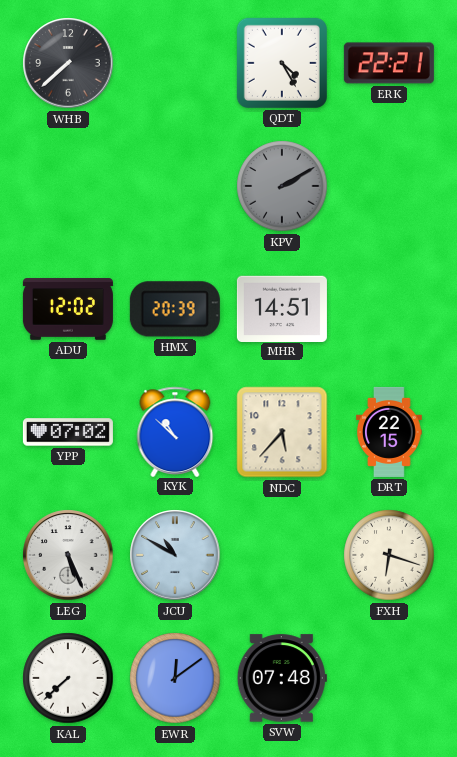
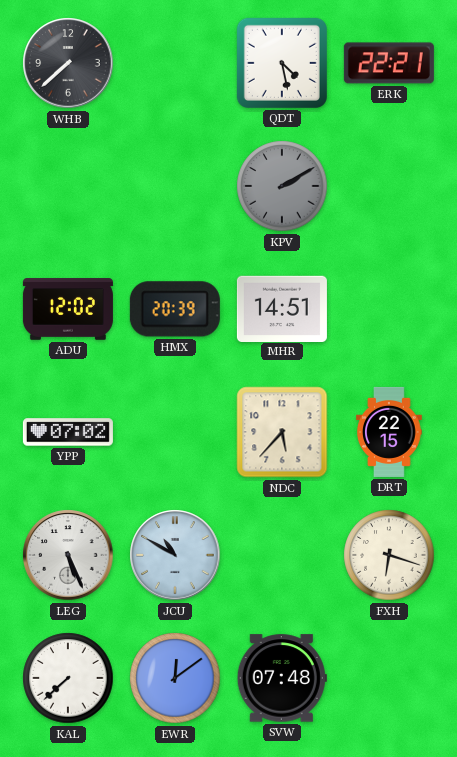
QDT: 4:25 -> 4:28 (282, 63)
KYK: 10:52 -> none (175, 431)
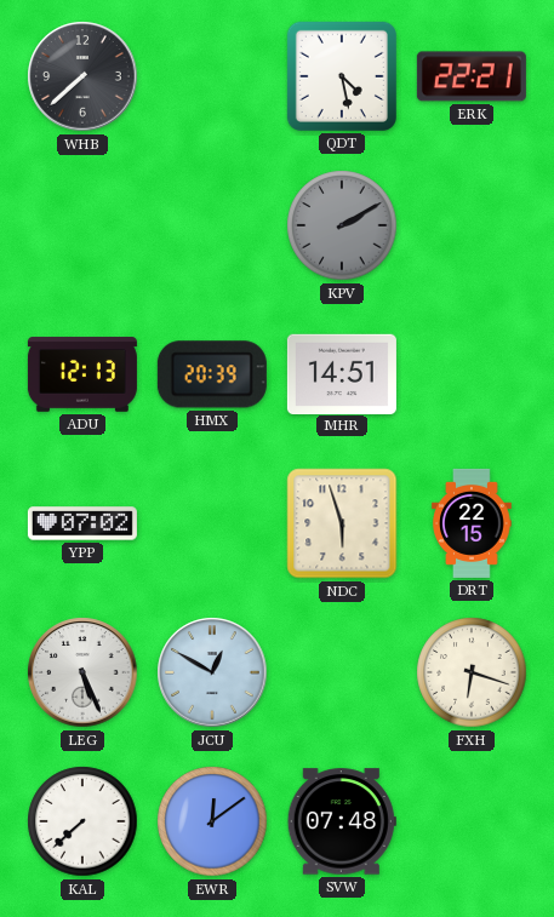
ADU: 12:02 -> 12:13 (82, 374)
NDC: 5:37 -> 5:57 (342, 523)
JCU: 10:50 -> 12:50 (212, 672)
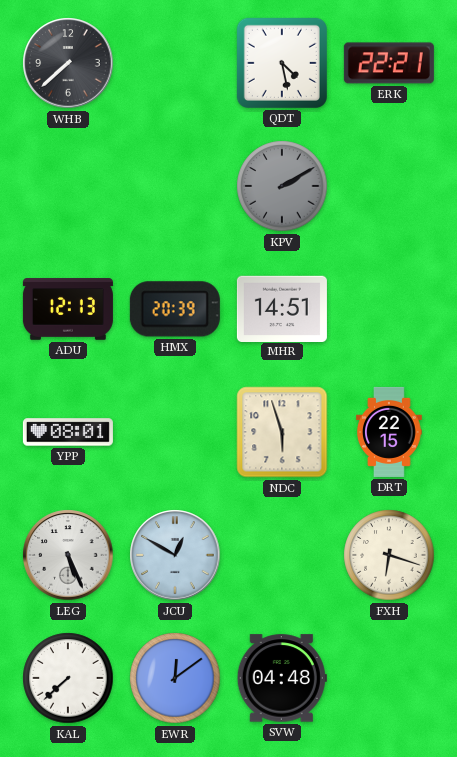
YPP: 07:02 -> 08:01 (68, 432)
SVW: 07:48 -> 04:48 (282, 678)
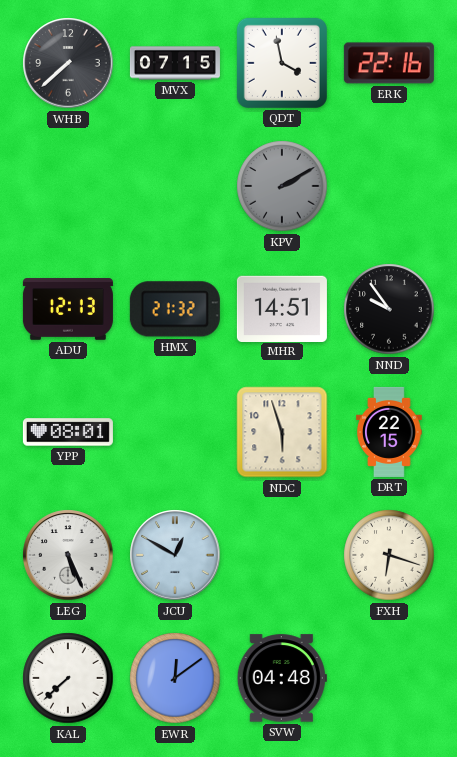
MVX: none -> 07:15 (175, 63)
QDT: 4:28 -> 3:58 (282, 63)
ERK: 22:21 -> 22:16 (389, 63)
HMX: 20:39 -> 21:32 (175, 309)
NND: none -> 9:54 (389, 309)
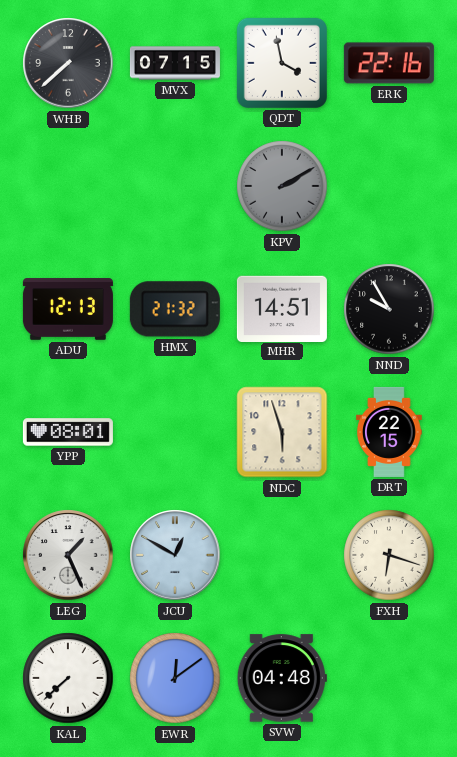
NND: 9:54 -> 9:55 (389, 309)
LEG: 5:26 -> 1:26 (68, 555)
